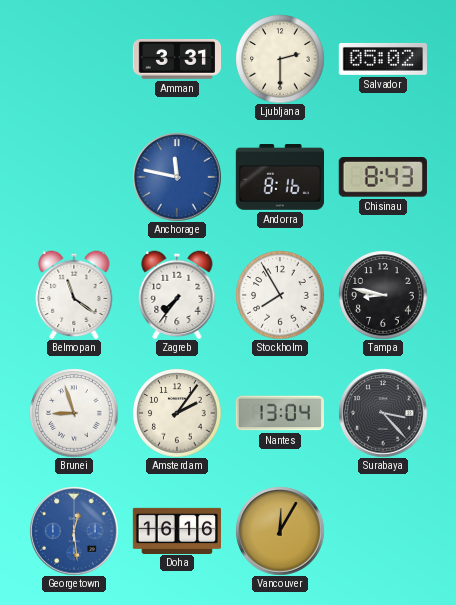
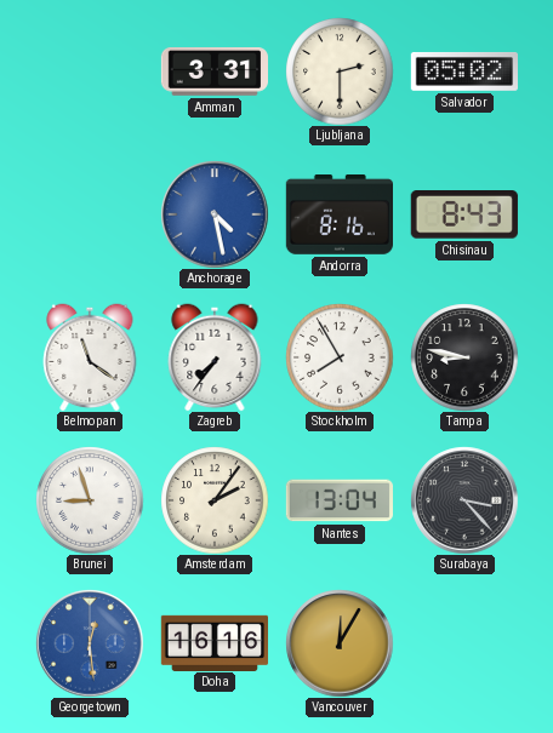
Anchorage: 11:47 -> 4:28 (215, 214)
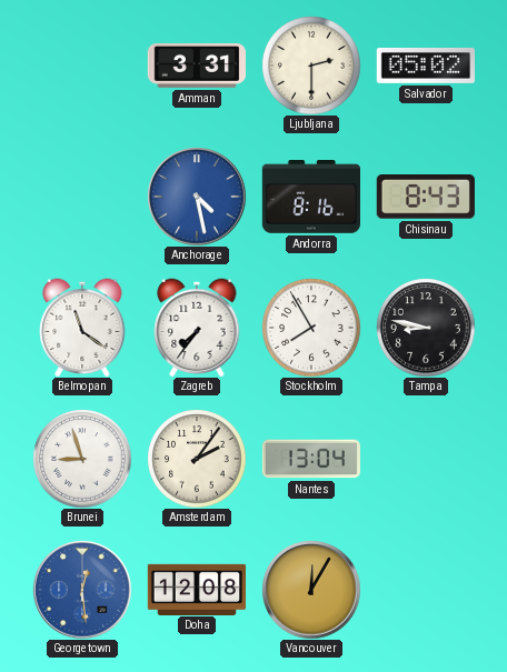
Surabaya: 3:23 -> none (464, 500)
Doha: 16:16 -> 12:08 (196, 589)
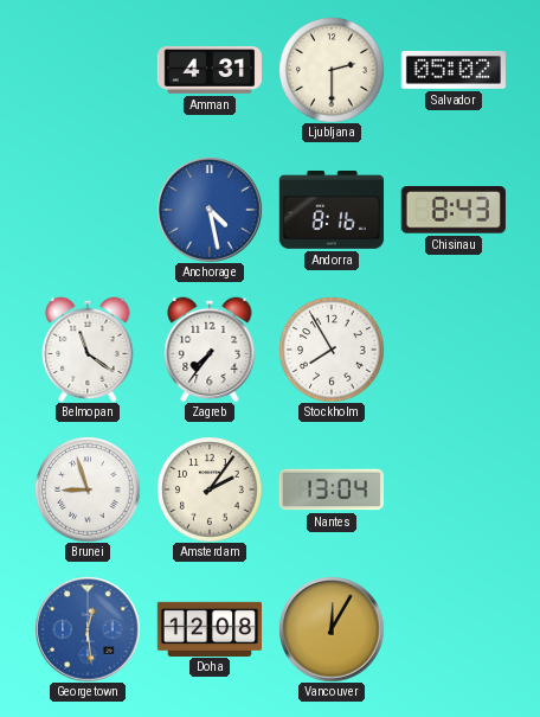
Amman: 3:31 -> 4:31 (208, 71)
Tampa: 8:47 -> none (426, 328)
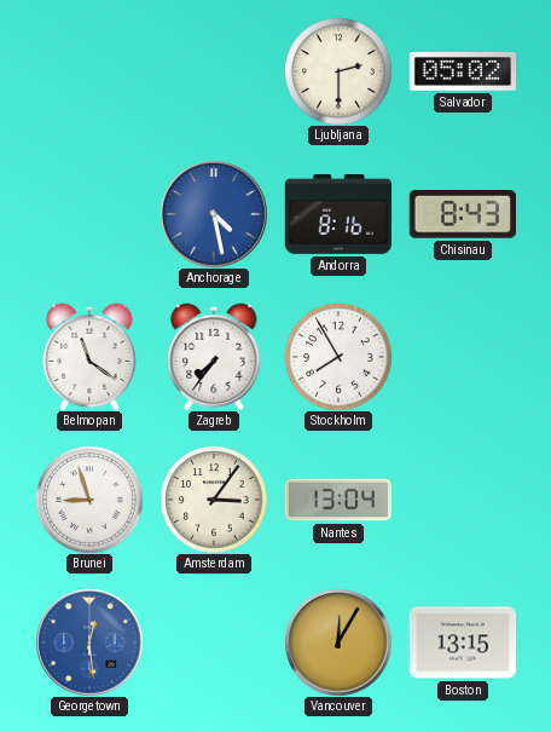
Amman: 4:31 -> none (208, 71)
Amsterdam: 2:06 -> 3:06 (214, 500)
Doha: 12:08 -> none (208, 628)
Boston: none -> 13:15 (463, 642)
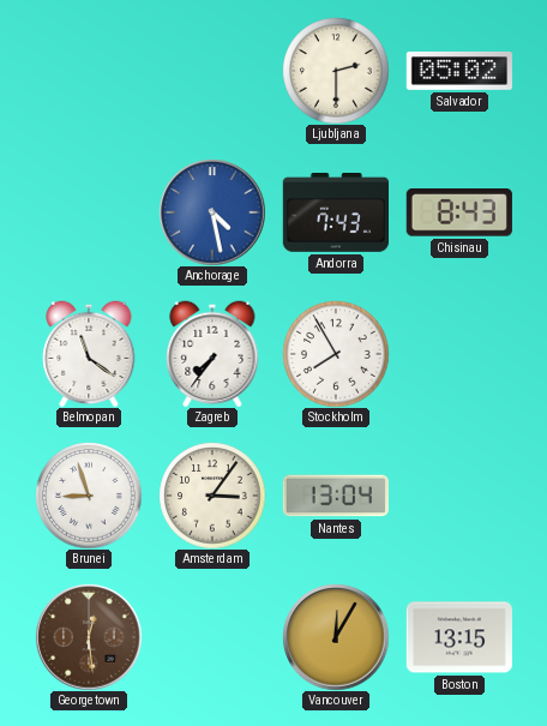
Andorra: 8:16 -> 7:43 (335, 214)
Georgetown dial: blue -> brown (89, 637)
